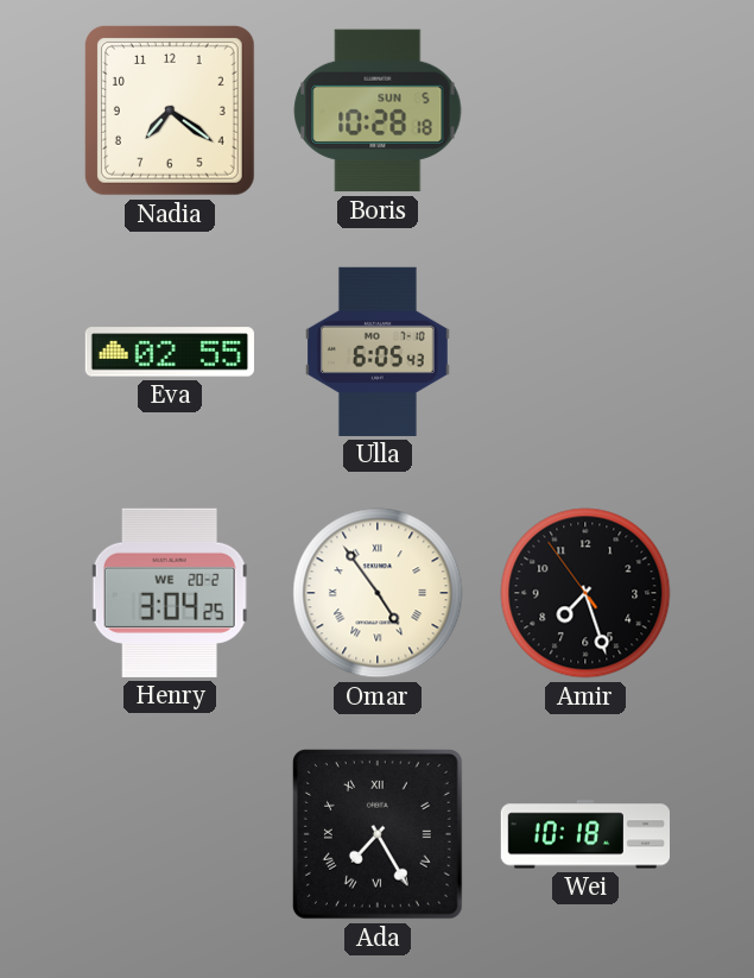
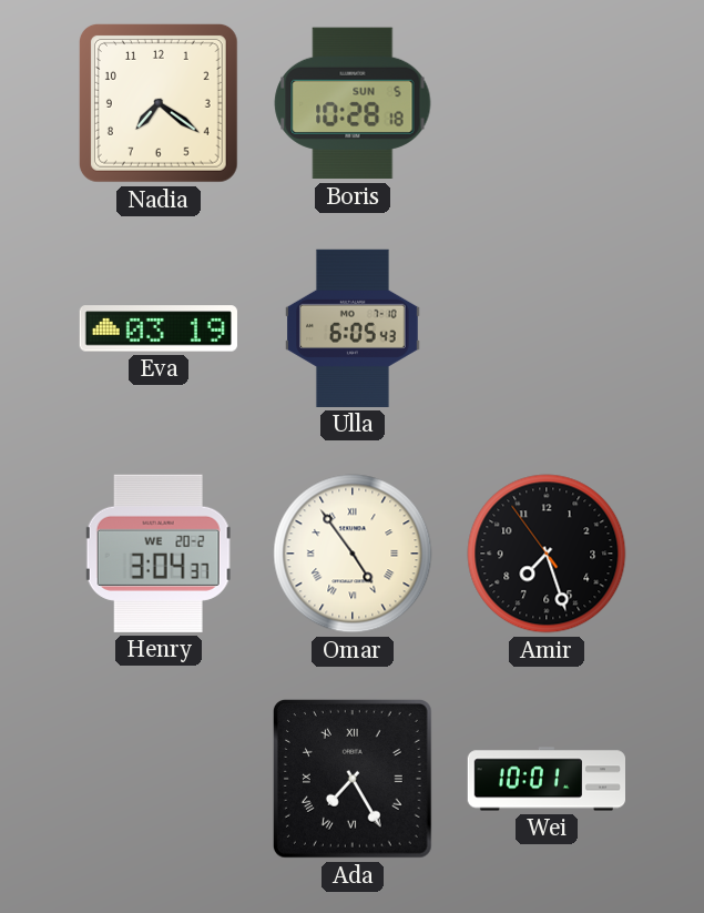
Eva: 02:55 -> 03:19 (159, 328)
Henry: 3:04:25 -> 3:04:37 (159, 554)
Wei: 10:18 -> 10:01 (545, 779)
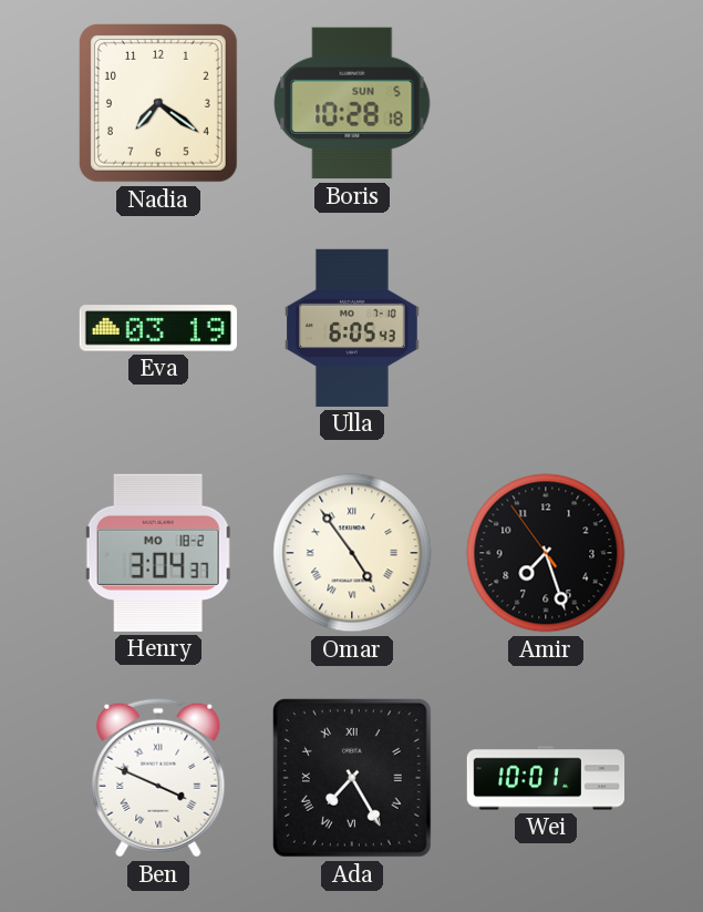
Henry date: WE 20-2 -> MO 18-2 (158, 553)
Ben: none -> 3:49 (158, 778)
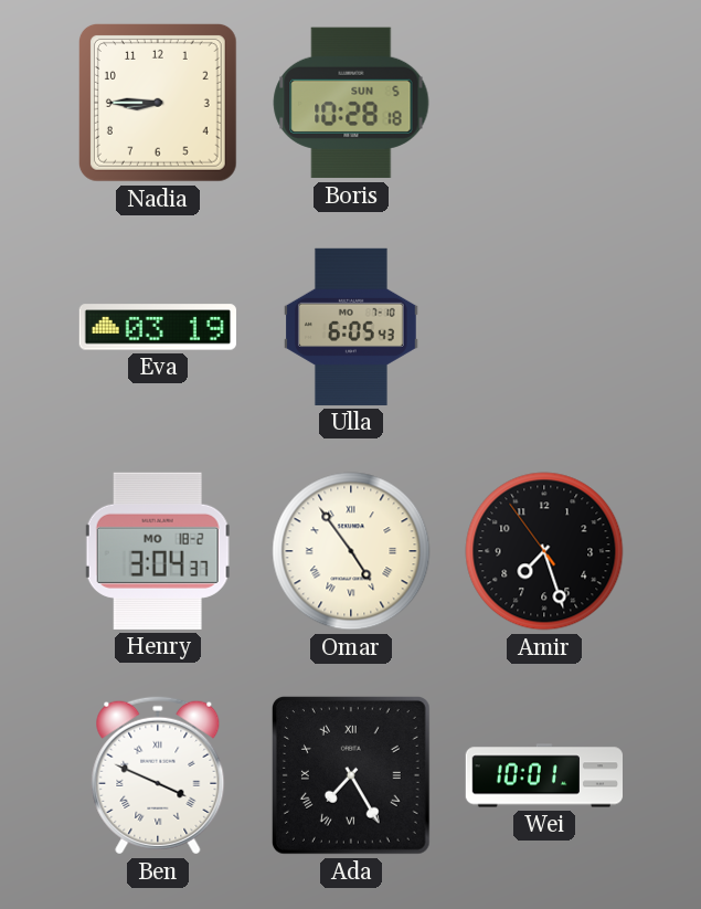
Nadia: 7:21 -> 8:45 (158, 103)
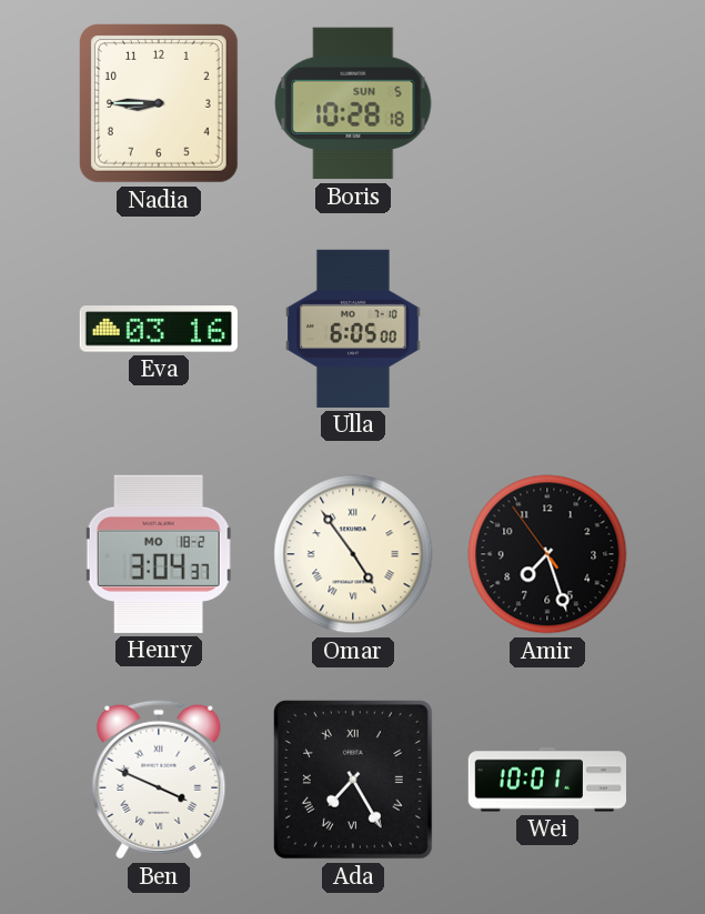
Eva: 03:19 -> 03:16 (159, 329)
Ulla: 6:05:43 -> 6:05:00 (354, 329)
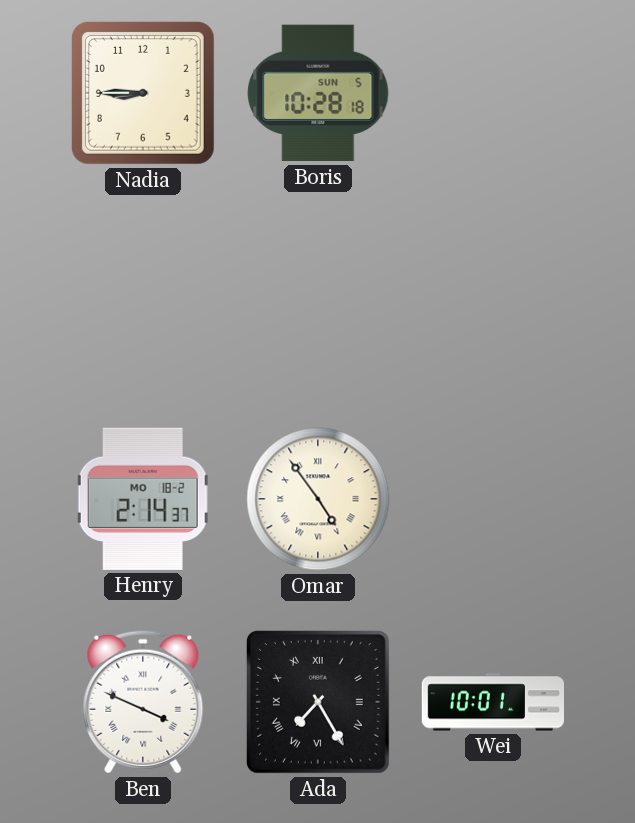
Eva: 03:16 -> none (159, 329)
Ulla: 6:05 -> none (354, 329)
Henry: 3:04 -> 2:14 (143, 499)
Amir: 7:26 -> none (547, 554)
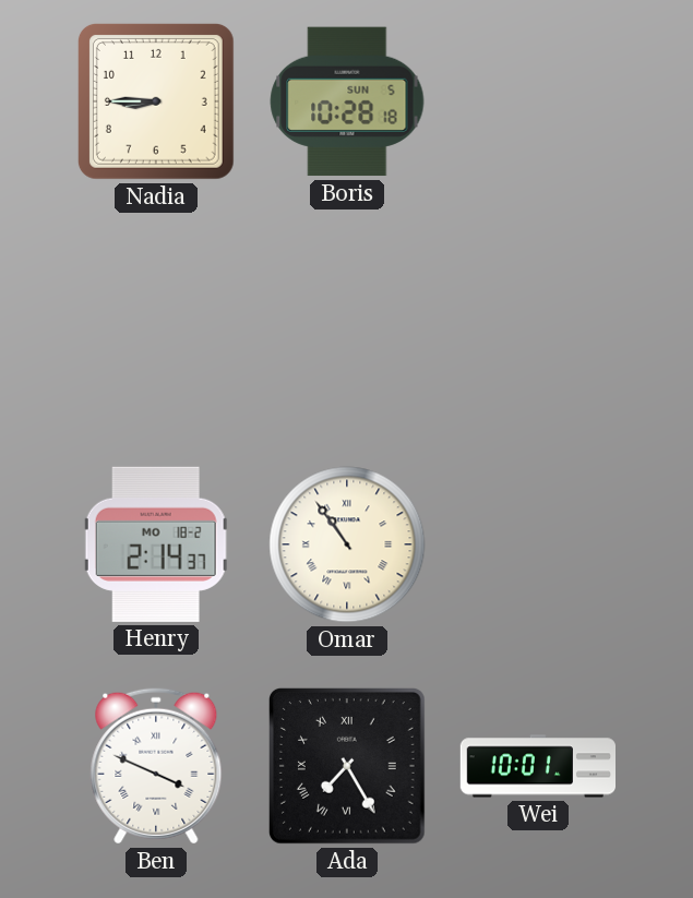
Omar: 4:54 -> 10:54 (347, 544)
